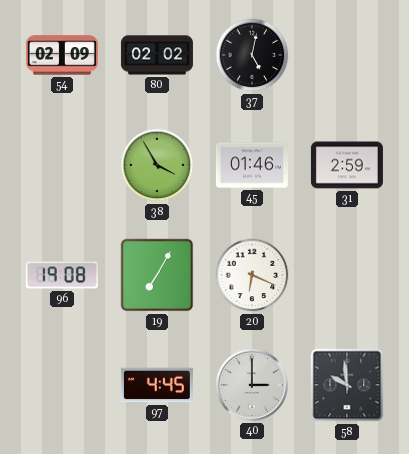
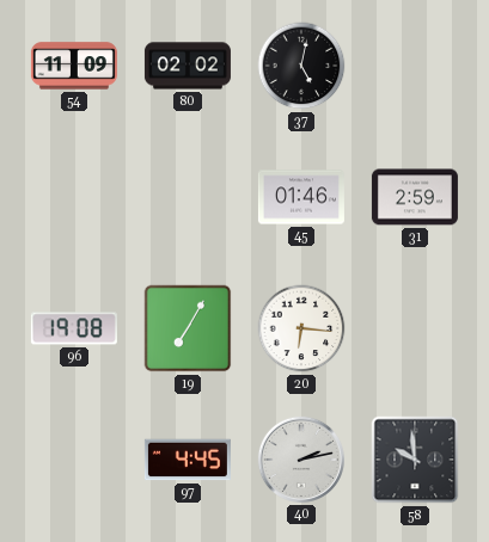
54: 02:09 -> 11:09 (74, 66)
38: 3:55 -> none (157, 165)
20: 6:19 -> 6:16 (301, 328)
40: 3:00 -> 2:13 (301, 460)
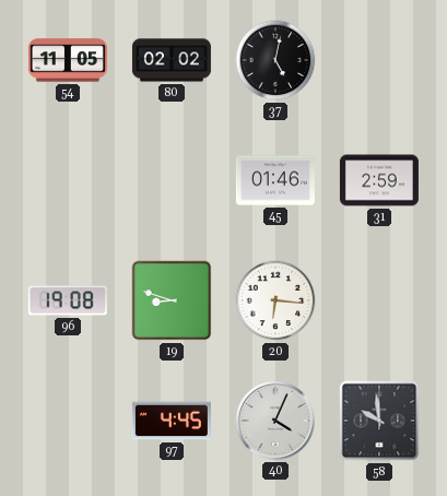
54: 11:09 -> 11:05 (68, 60)
19: 7:05 -> 8:48 (172, 300)
40: 2:13 -> 4:04 (275, 421)
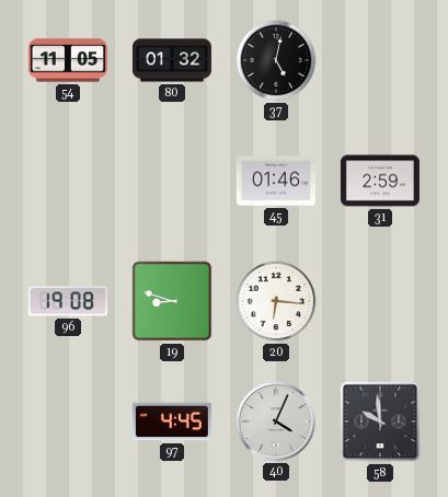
80: 02:02 -> 01:32 (172, 60)
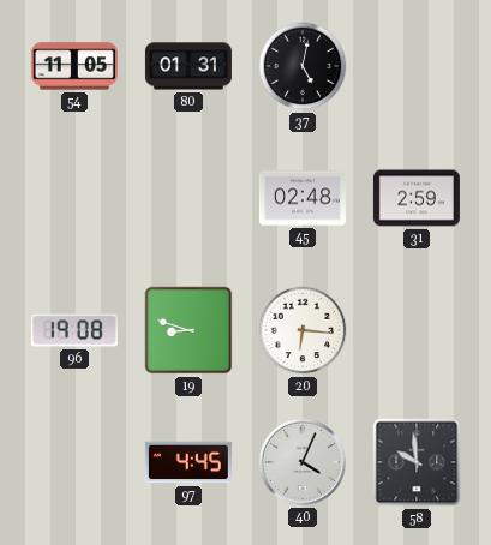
80: 01:32 -> 01:31 (188, 66)
45: 01:46 -> 02:48 (303, 198)
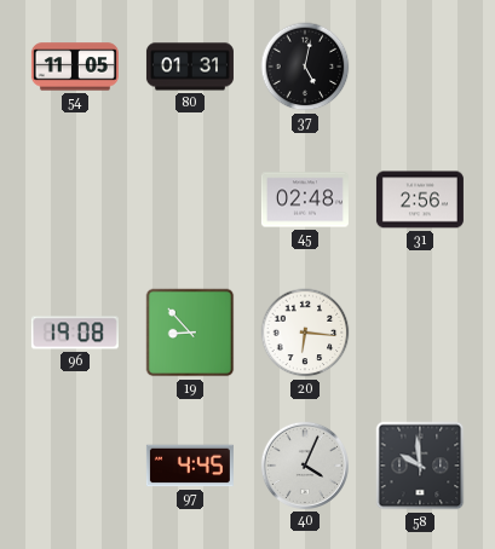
31: 2:59 -> 2:56 (420, 200)
19: 8:48 -> 8:53 (190, 333)
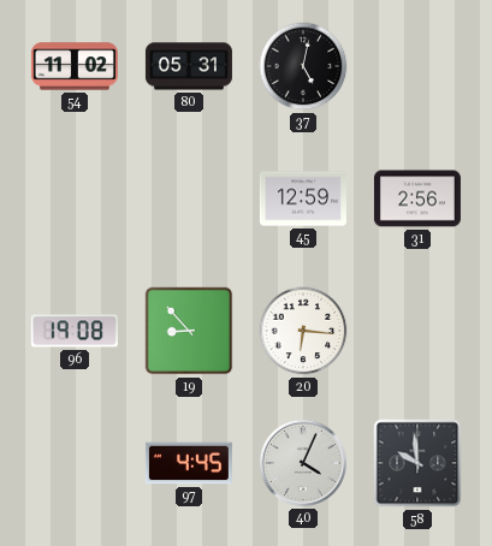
54: 11:05 -> 11:02 (75, 66)
80: 01:31 -> 05:31 (189, 66)
45: 02:48 -> 12:59 (303, 198)
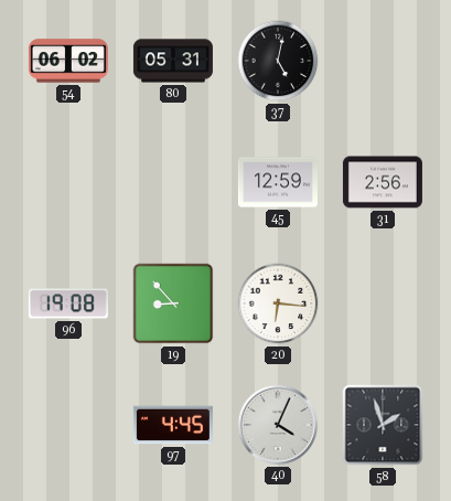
54: 11:02 -> 06:02 (68, 61)
58: 9:59 -> 1:57 (383, 425)
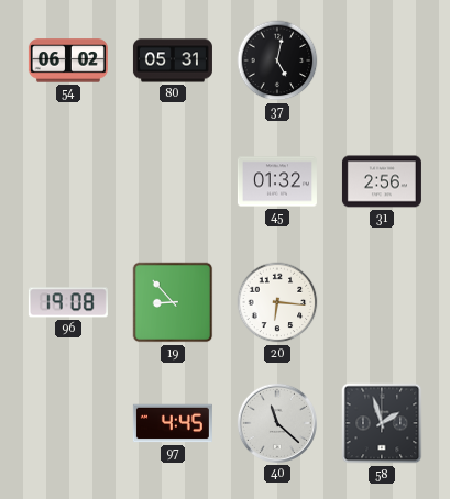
45: 12:59 -> 01:32 (277, 181)
40: 4:04 -> 11:22 (277, 423)
